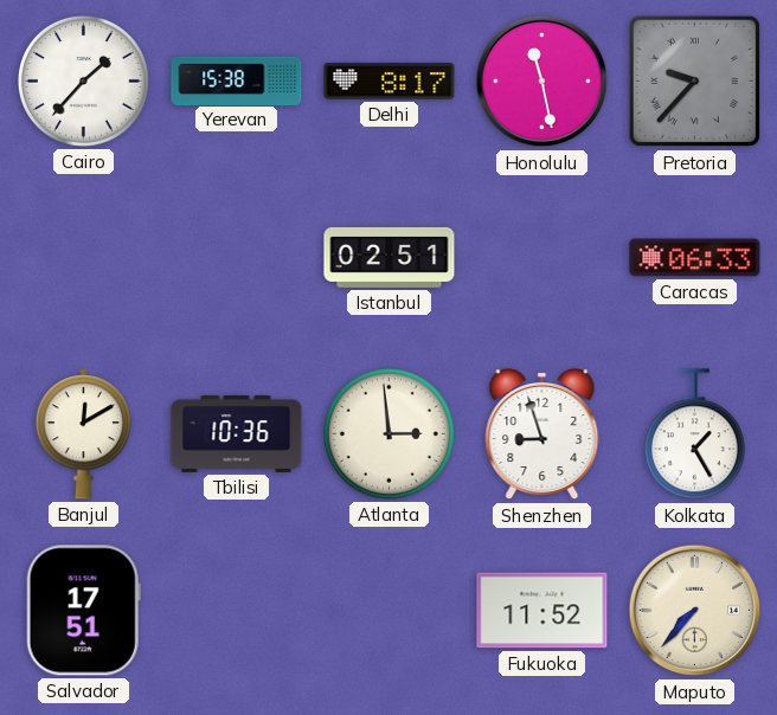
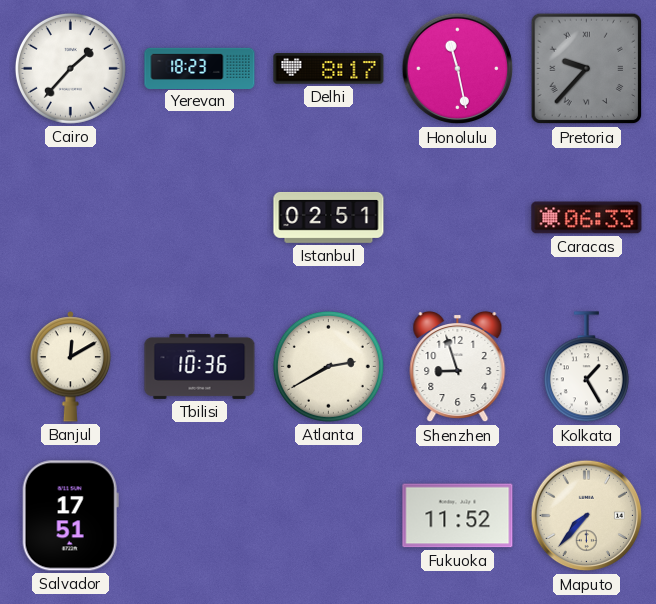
Yerevan: 15:38 -> 18:23 (200, 68)
Atlanta: 2:59 -> 2:40 (328, 366)
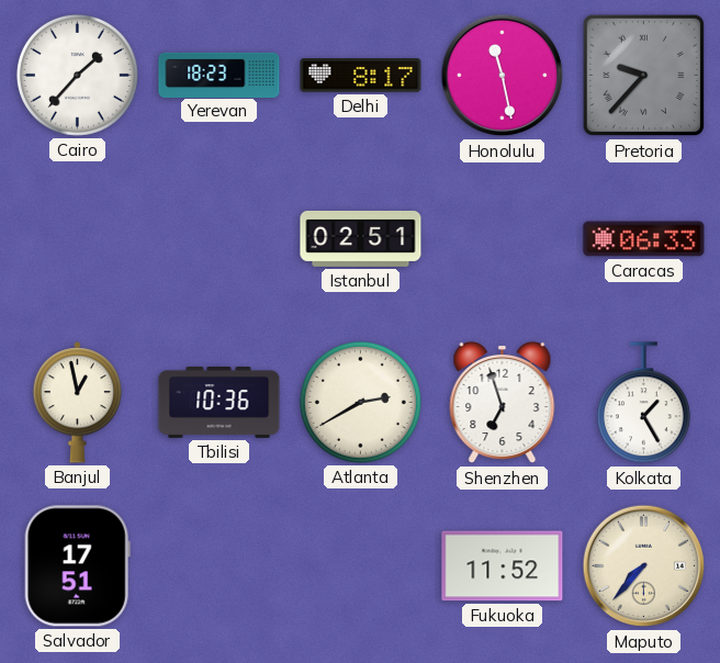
Banjul: 12:10 -> 12:58 (78, 403)
Shenzhen: 8:57 -> 6:57 (503, 403)
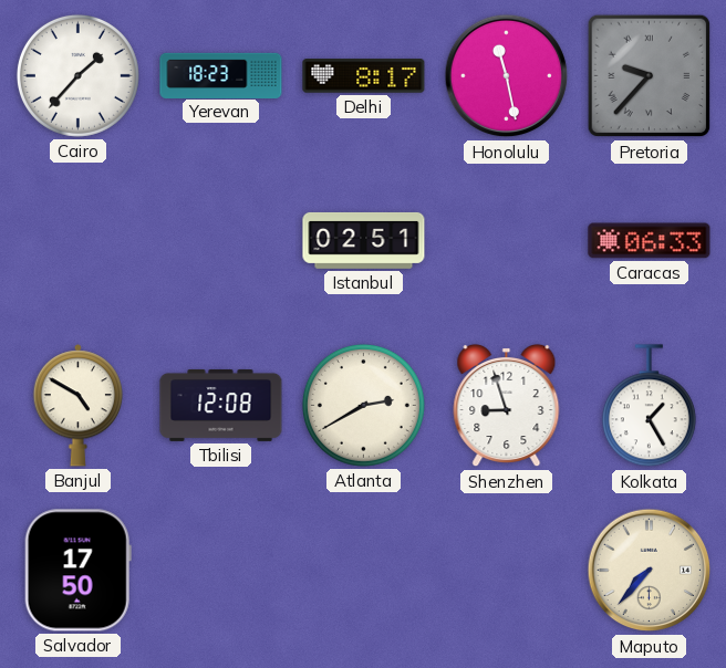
Banjul: 12:58 -> 4:50 (79, 406)
Tbilisi: 10:36 -> 12:08 (221, 405)
Shenzhen: 6:57 -> 8:57 (507, 406)
Salvador: 17:51 -> 17:50 (77, 571)
Fukuoka: 11:52 -> none (503, 566)
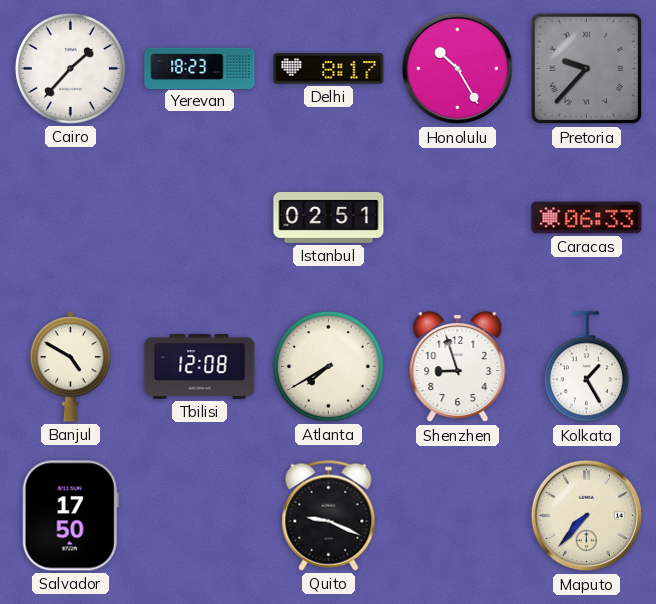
Honolulu: 11:28 -> 10:25 (458, 69)
Atlanta: 2:40 -> 7:40 (328, 366)
Quito: none -> 9:19 (329, 515)
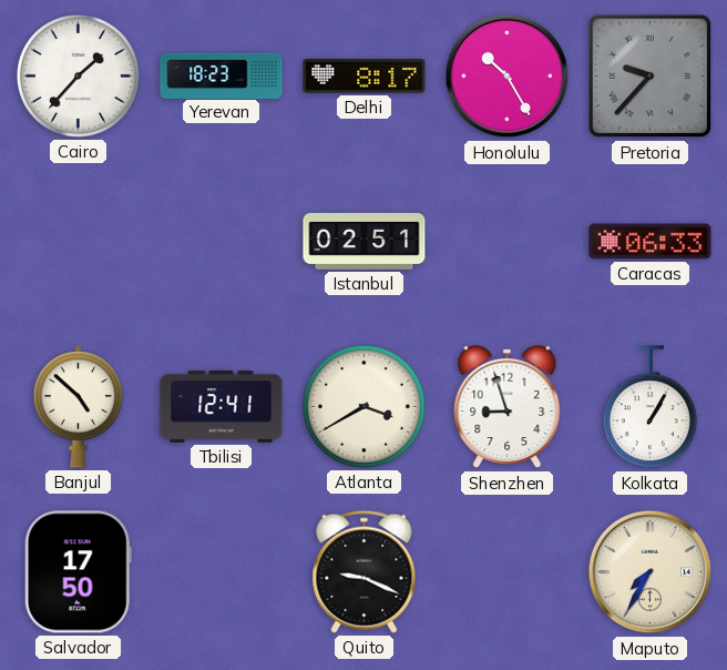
Banjul: 4:50 -> 4:52 (79, 407)
Tbilisi: 12:08 -> 12:41 (222, 406)
Atlanta: 7:40 -> 3:40 (363, 406)
Kolkata: 1:25 -> 1:05 (649, 407)
Maputo: 7:37 -> 7:35 (651, 572)
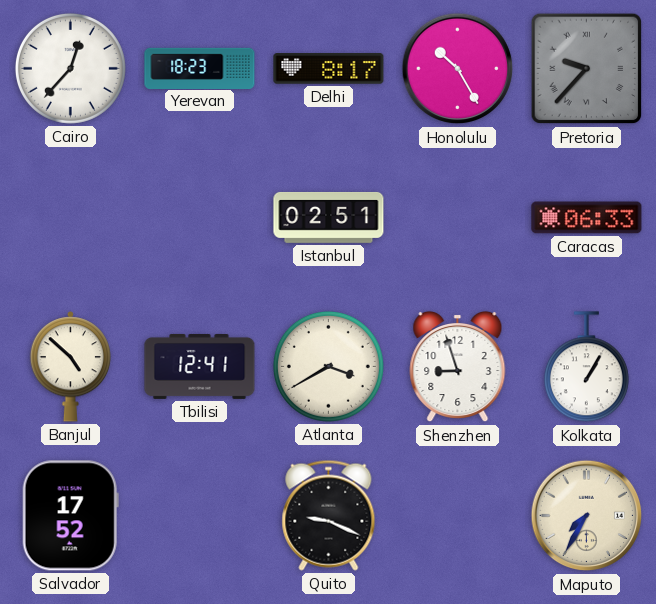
Cairo: 1:37 -> 12:37 (70, 68)
Salvador: 17:50 -> 17:52 (70, 516)
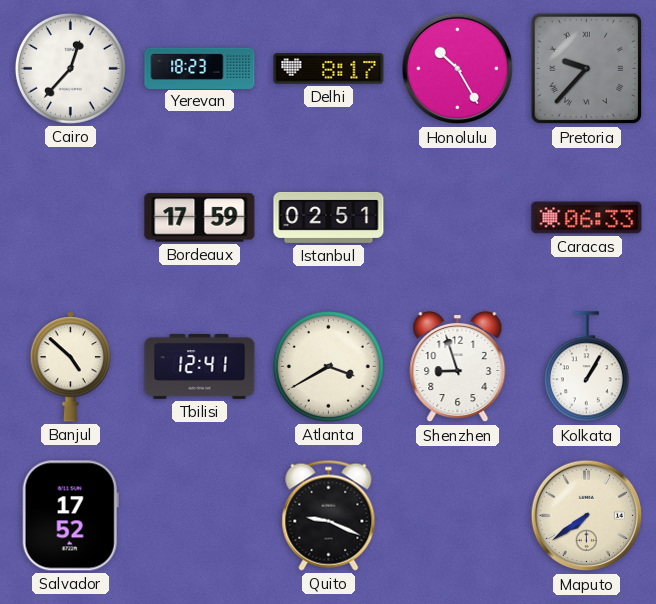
Bordeaux: none -> 17:59 (200, 218)
Maputo: 7:35 -> 7:39 (587, 516)
